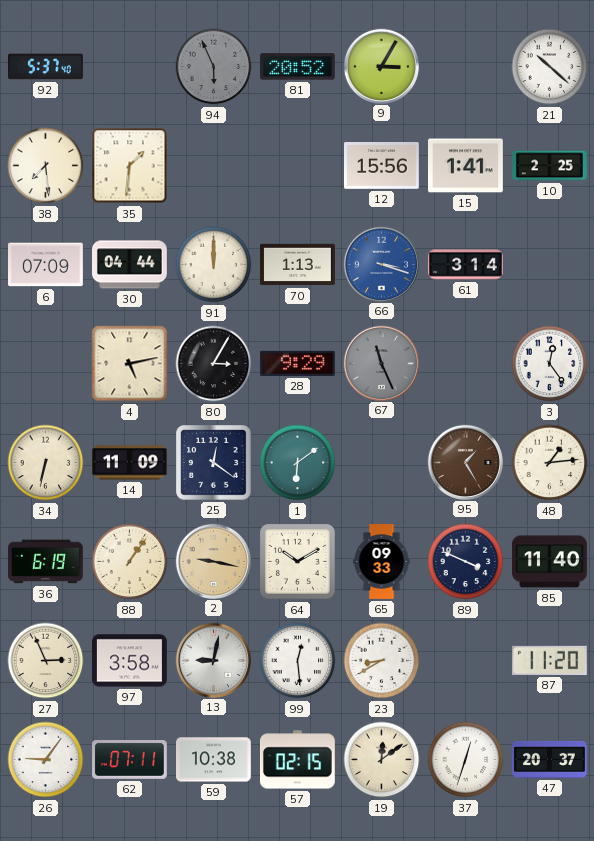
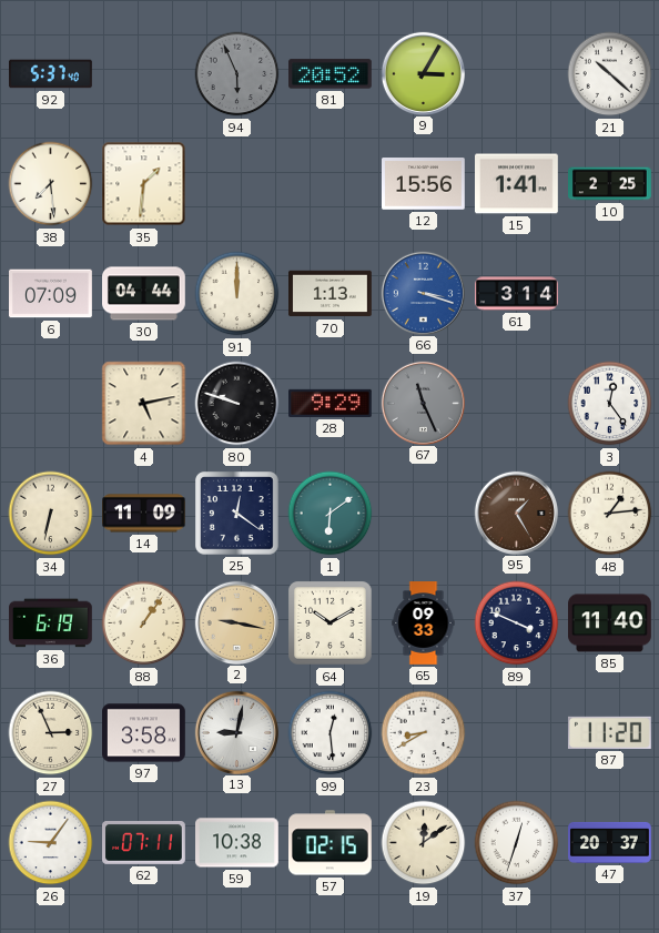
80: 3:05 -> 9:48 (237, 404)
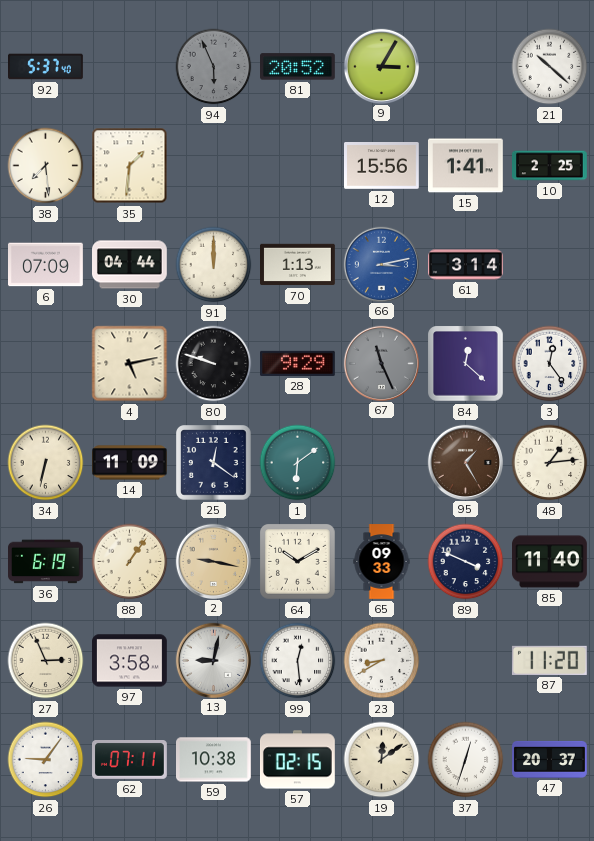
66: 3:18 -> 3:13 (381, 264)
84: none -> 12:22 (466, 364)
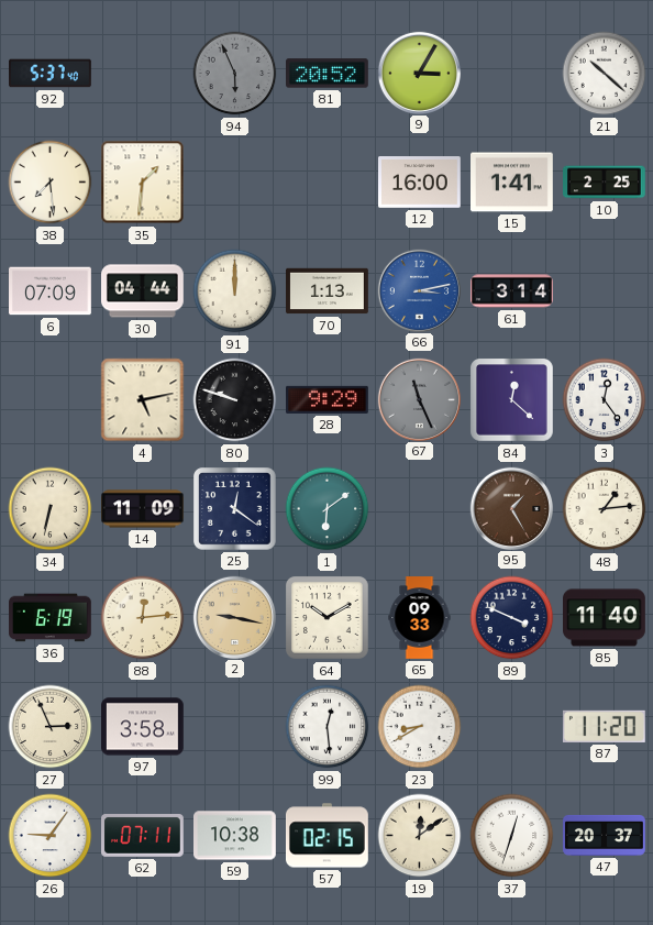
12: 15:56 -> 16:00 (420, 183)
88: 1:06 -> 12:14 (143, 618)
13: 9:02 -> none (213, 660)
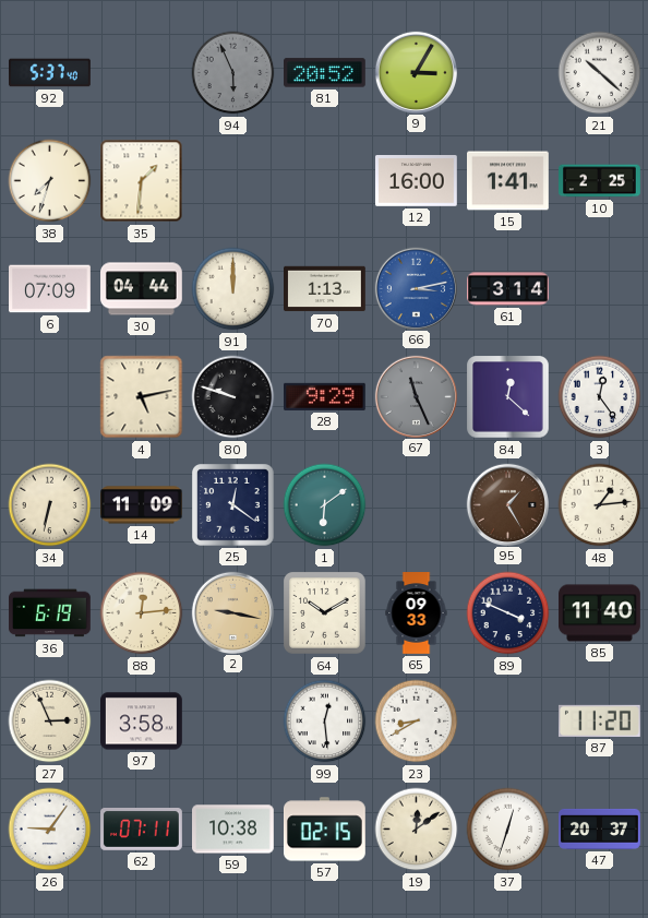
38: 7:29 -> 7:33 (50, 181)
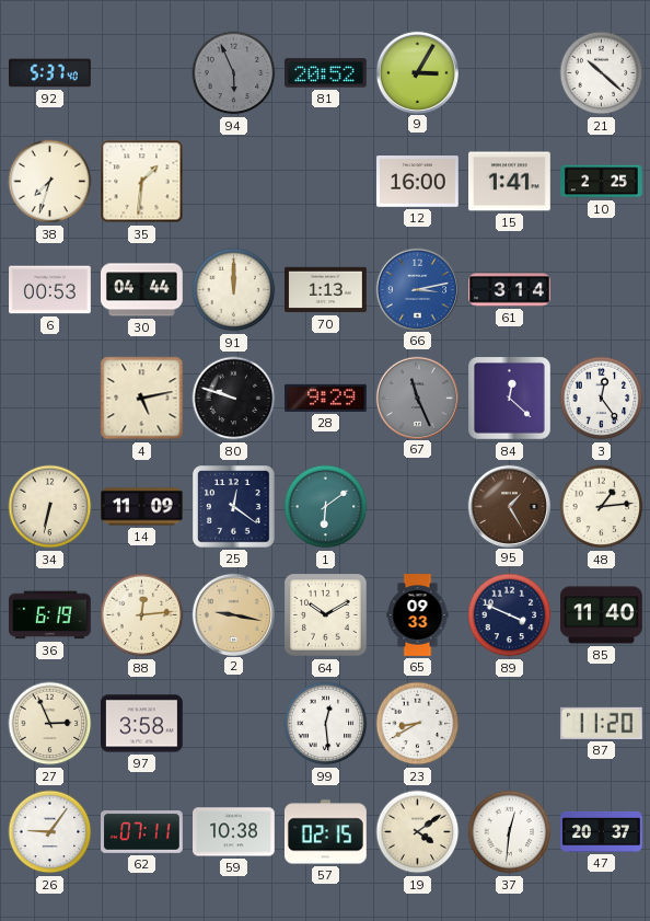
6: 07:09 -> 00:53 (50, 290)
19: 12:09 -> 4:09 (418, 832)
37: 12:33 -> 12:31 (510, 832)
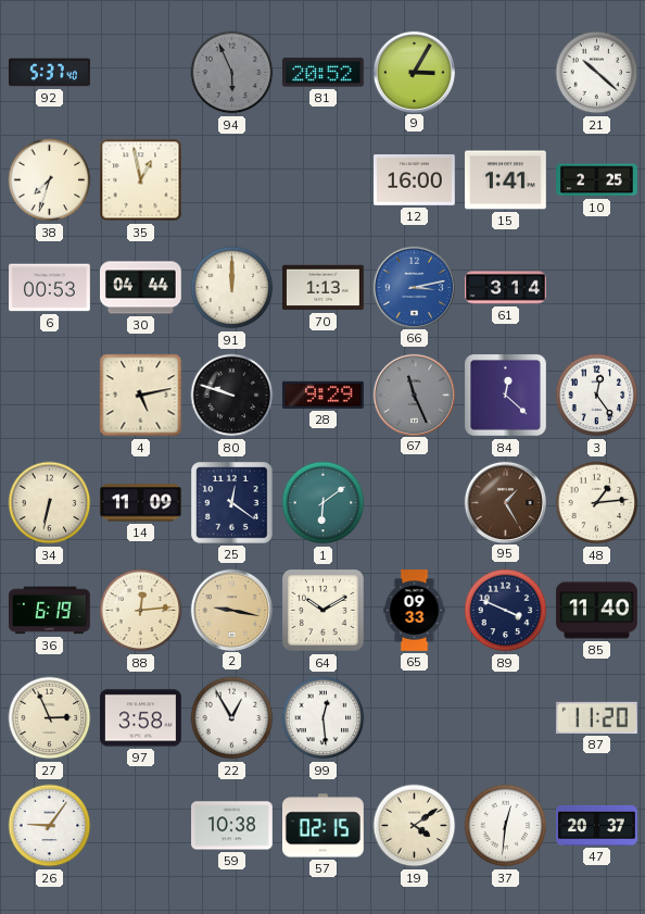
35: 1:31 -> 12:58 (141, 180)
22: none -> 12:55 (232, 718)
23: 8:40 -> none (418, 724)
62: 07:11 -> none (142, 832)
